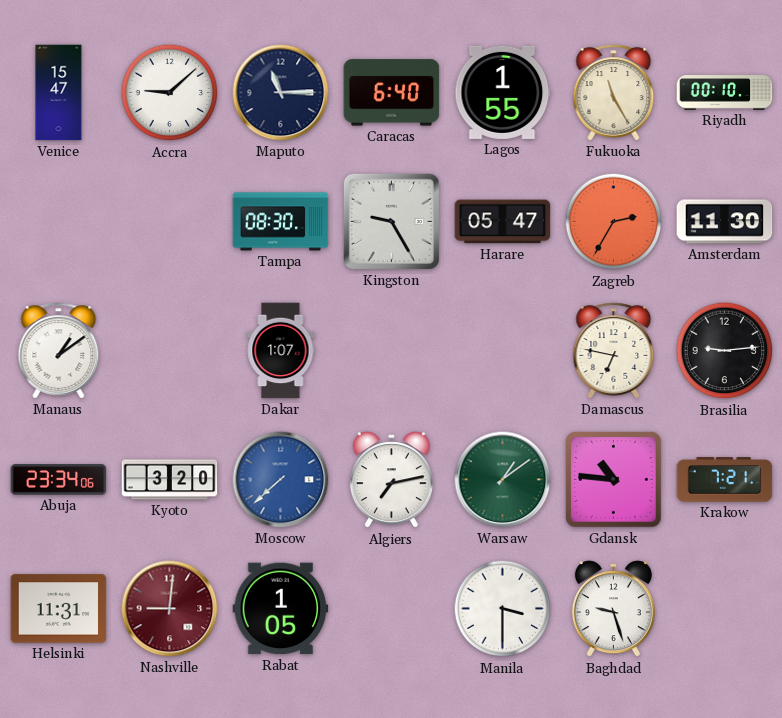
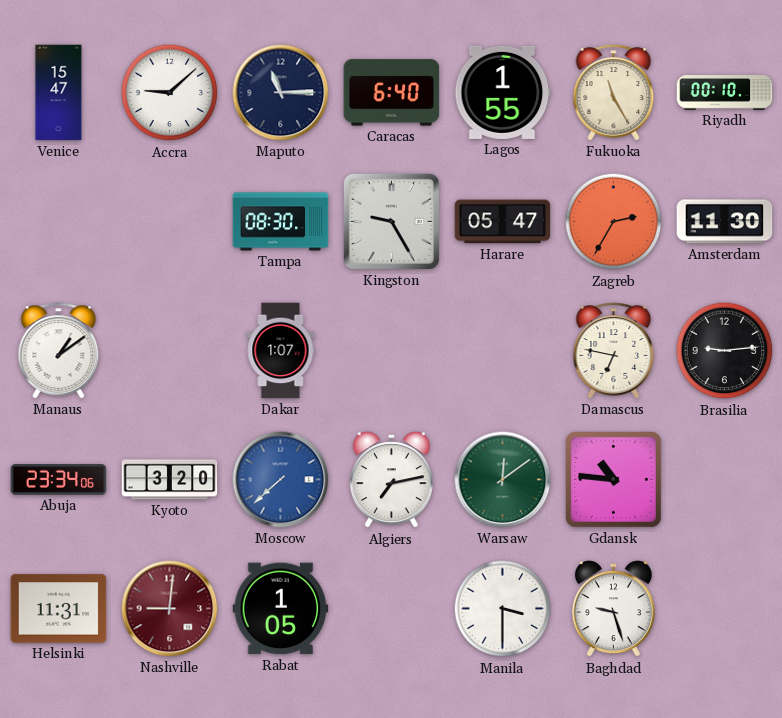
Warsaw: 1:09 -> 12:09 (503, 480)
Krakow: 7:21 -> none (725, 480)
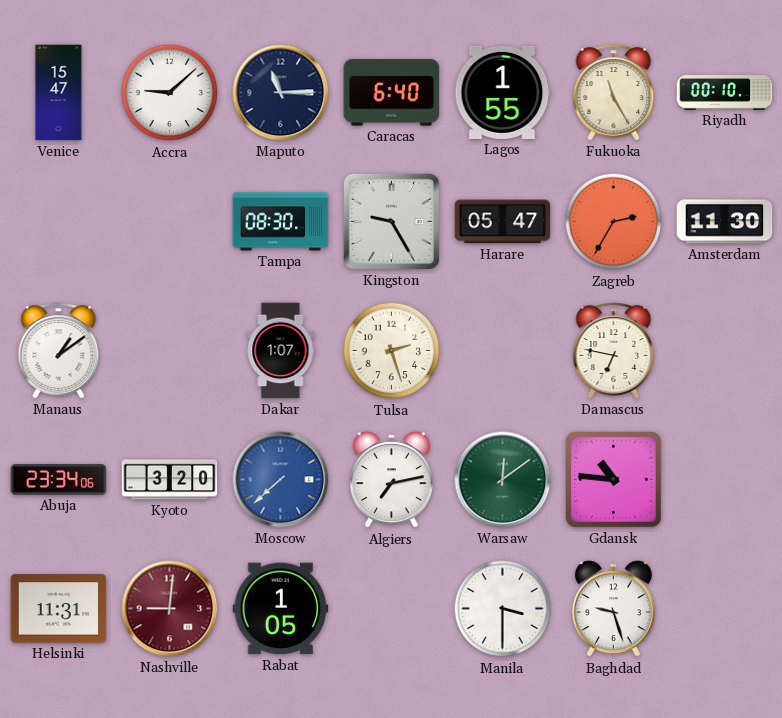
Tulsa: none -> 2:27 (392, 351)
Brasilia: 9:14 -> none (725, 351)
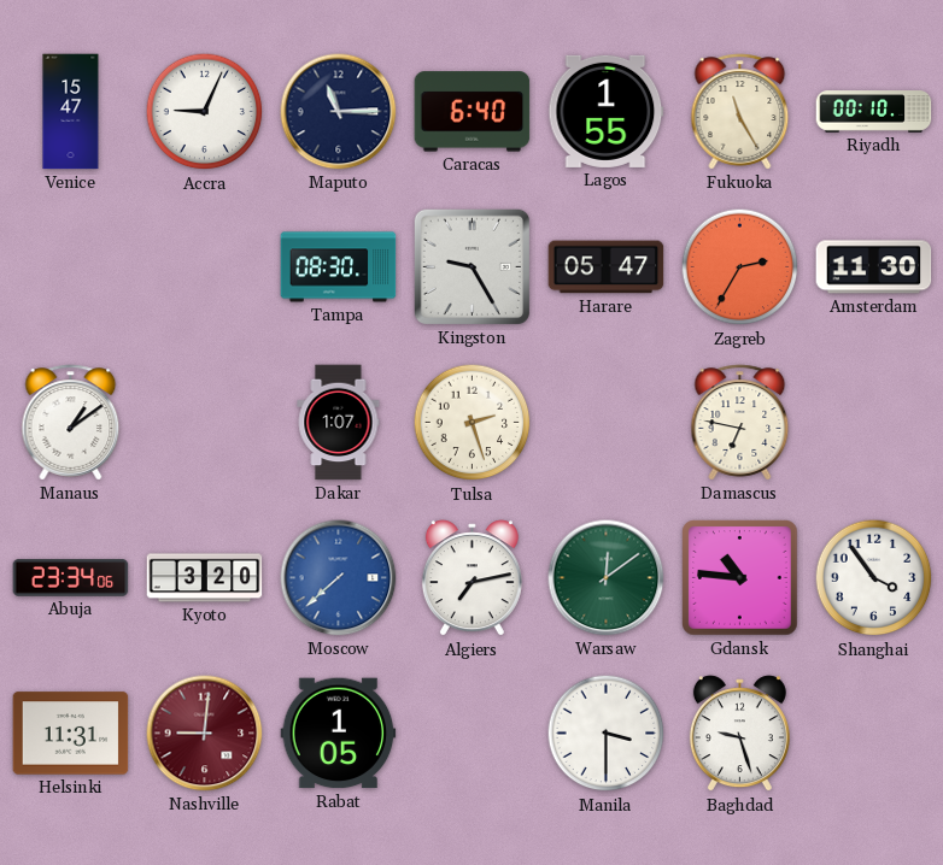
Accra: 9:08 -> 9:04 (205, 112)
Shanghai: none -> 3:54 (874, 578)
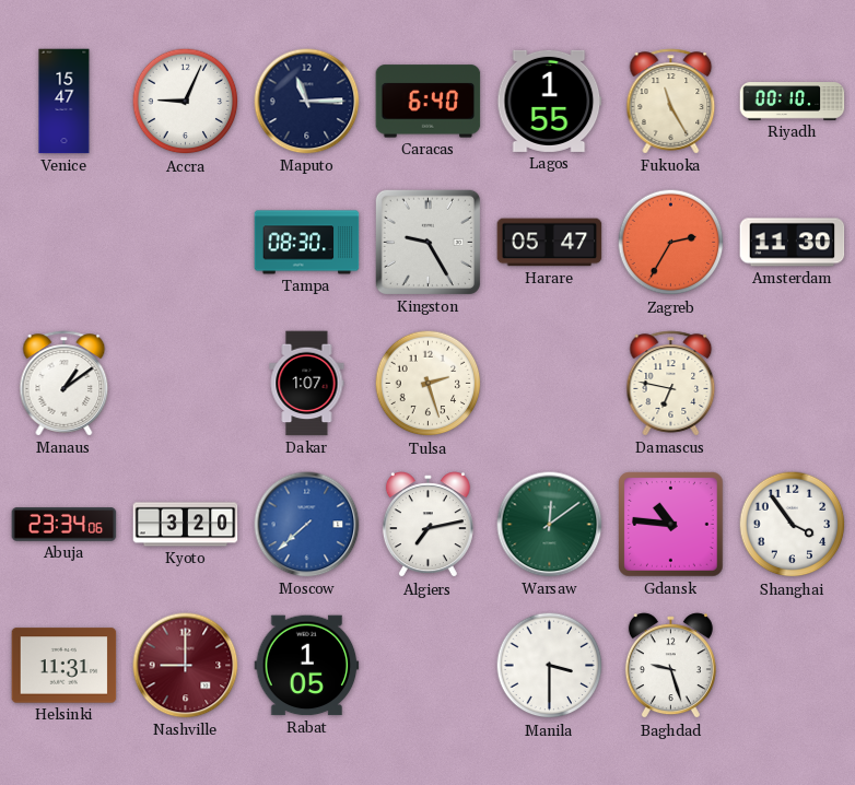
Nashville: 9:01 -> 9:00 (186, 666)
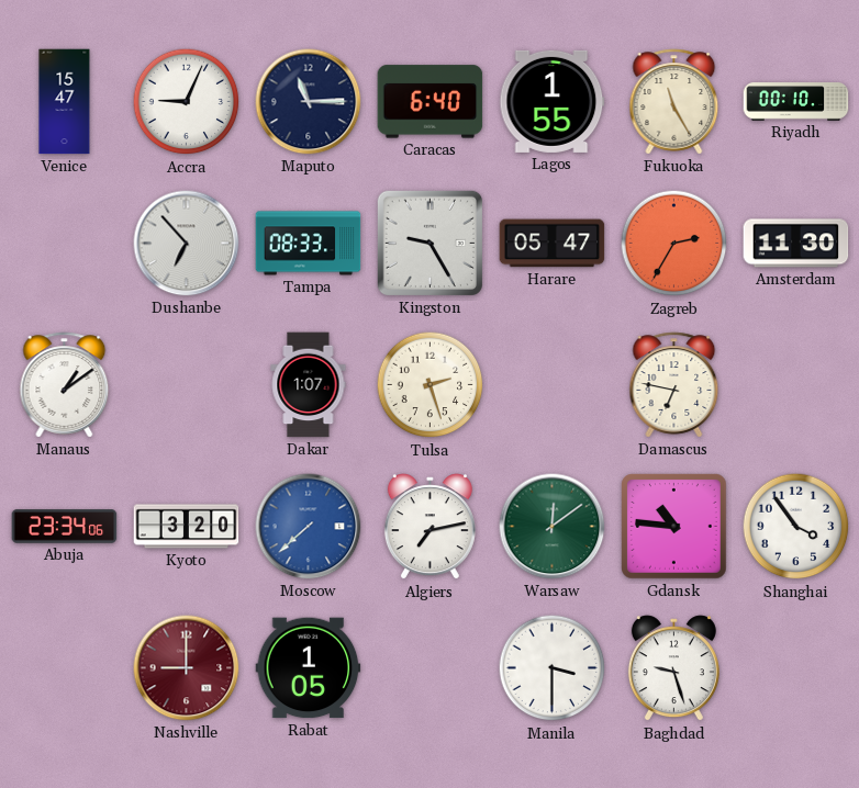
Dushanbe: none -> 6:53 (187, 244)
Tampa: 08:30 -> 08:33 (309, 244)
Helsinki: 11:31 -> none (65, 666)
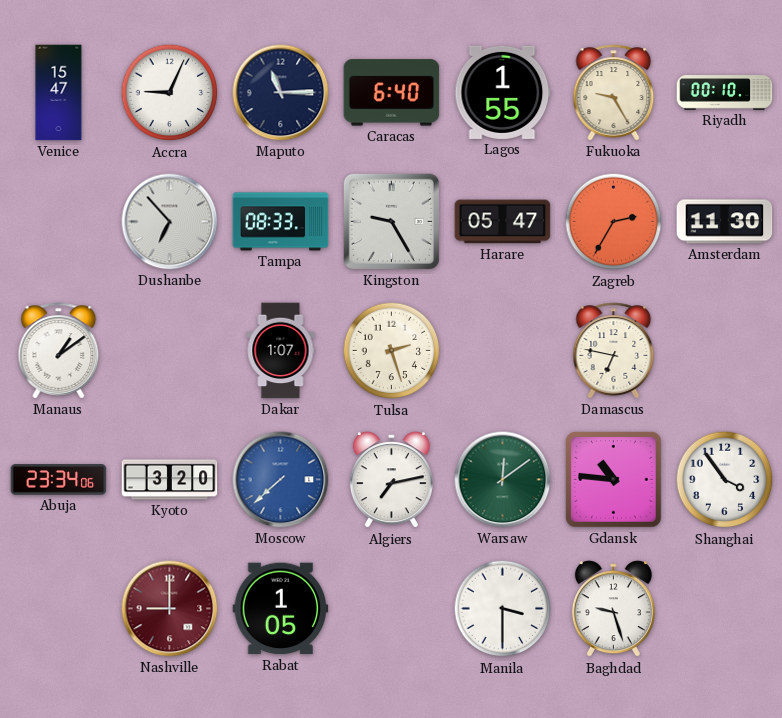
Fukuoka: 11:25 -> 9:25 (614, 93)
